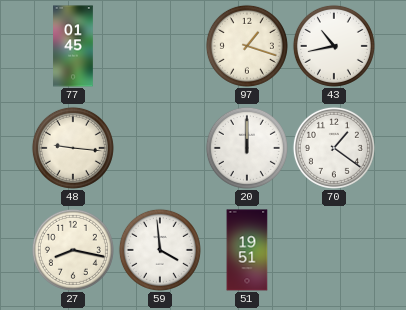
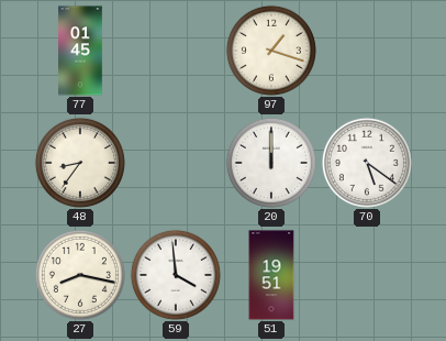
43: 10:43 -> none (334, 46)
48: 9:16 -> 8:36 (80, 163)
70: 1:21 -> 5:21 (367, 163)
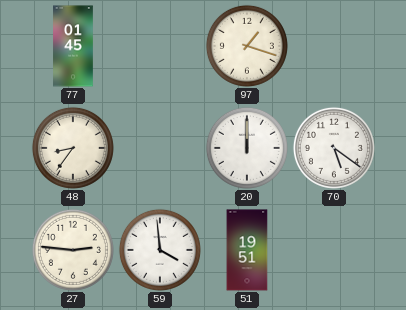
27: 8:17 -> 2:46 (73, 250)
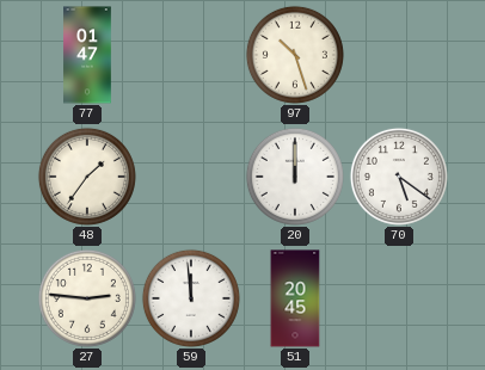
77: 01:45 -> 01:47 (87, 55)
97: 1:18 -> 10:27 (295, 55)
48: 8:36 -> 1:36 (87, 177)
59: 3:59 -> 11:59 (191, 298)
51: 19:51 -> 20:45 (295, 298)
